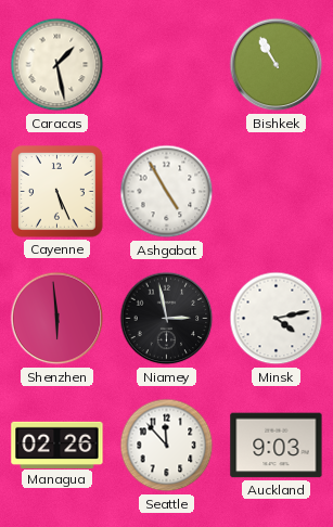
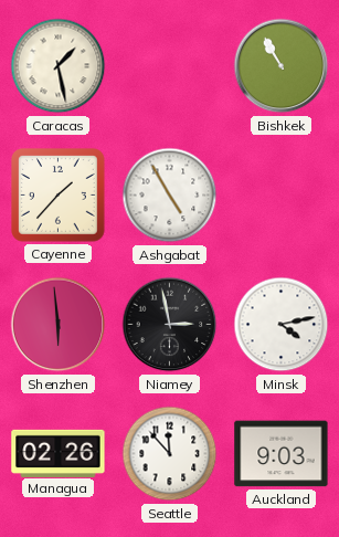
Cayenne: 5:26 -> 1:37 (59, 196)
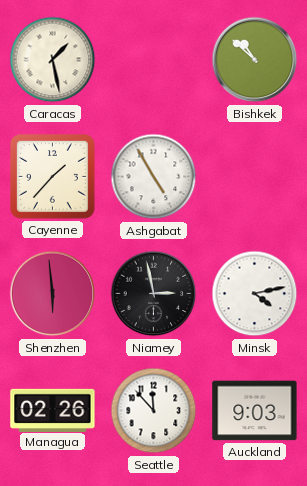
Bishkek: 10:55 -> 10:52 (255, 60)
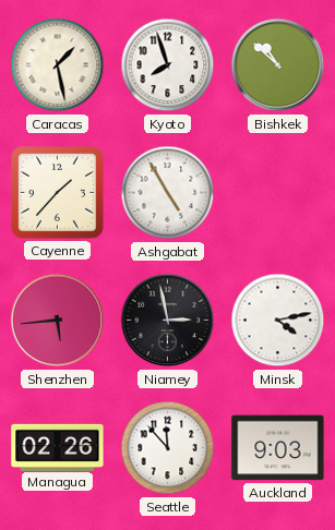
Kyoto: none -> 7:57 (168, 65)
Shenzhen: 5:59 -> 5:44 (58, 321)
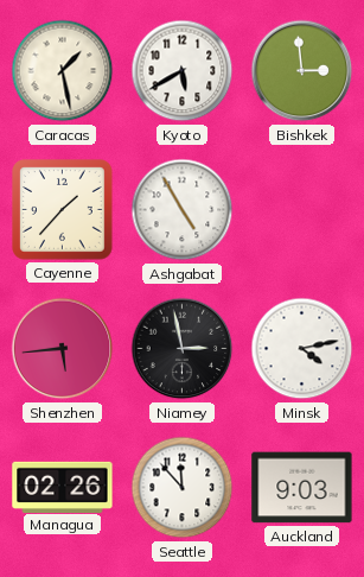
Kyoto: 7:57 -> 5:40 (183, 71)
Bishkek: 10:52 -> 2:59 (302, 71)
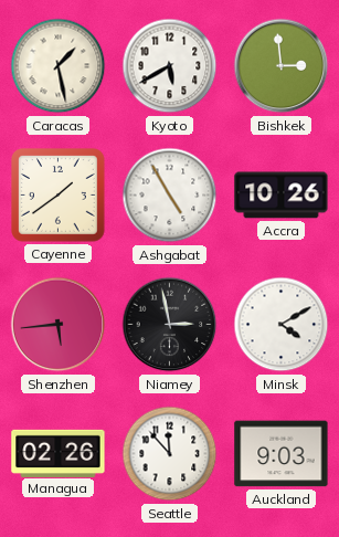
Cayenne: 1:37 -> 1:39 (59, 196)
Accra: none -> 10:26 (282, 196)
Minsk: 4:13 -> 4:10 (282, 325)
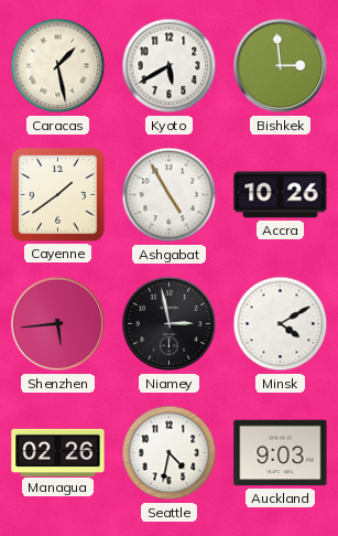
Seattle: 11:53 -> 4:32 (170, 453)
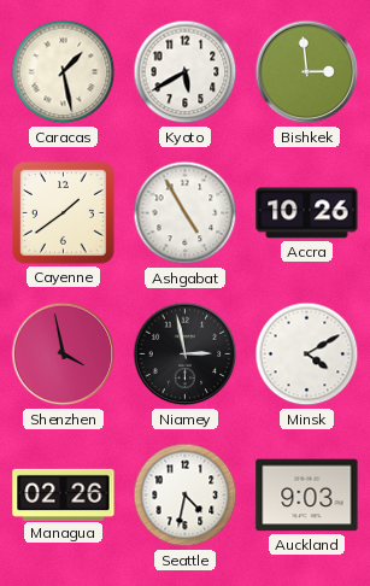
Shenzhen: 5:44 -> 3:58 (64, 354)
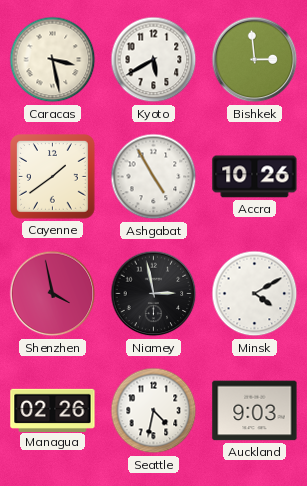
Caracas: 1:28 -> 3:28 (53, 60)
